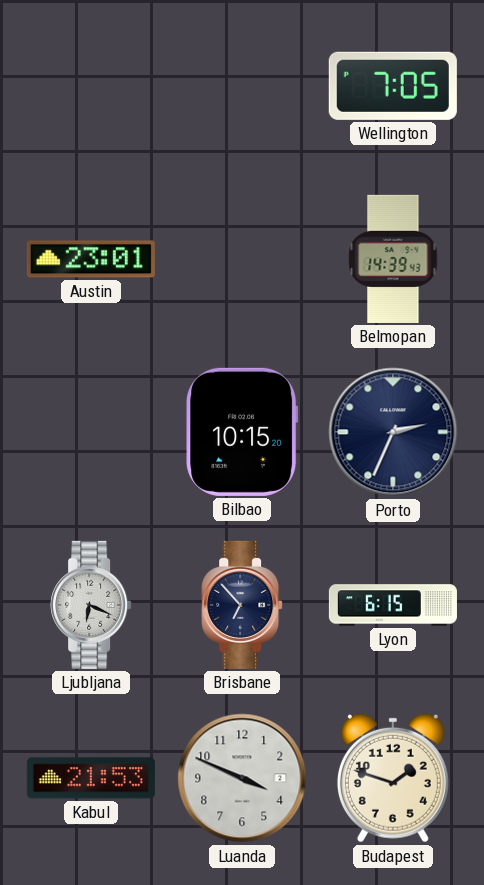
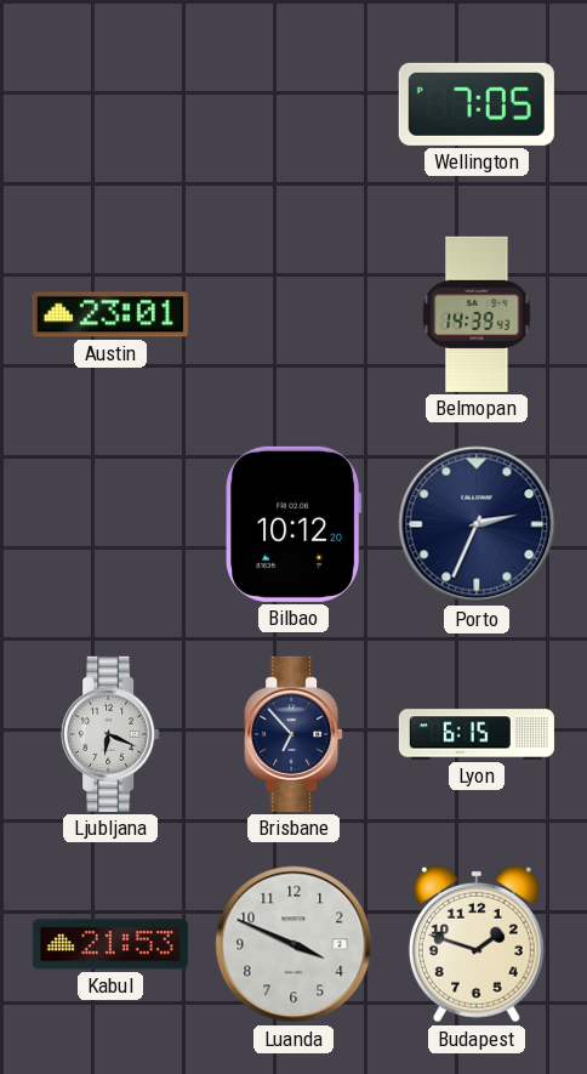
Bilbao: 10:15 -> 10:12 (293, 524)
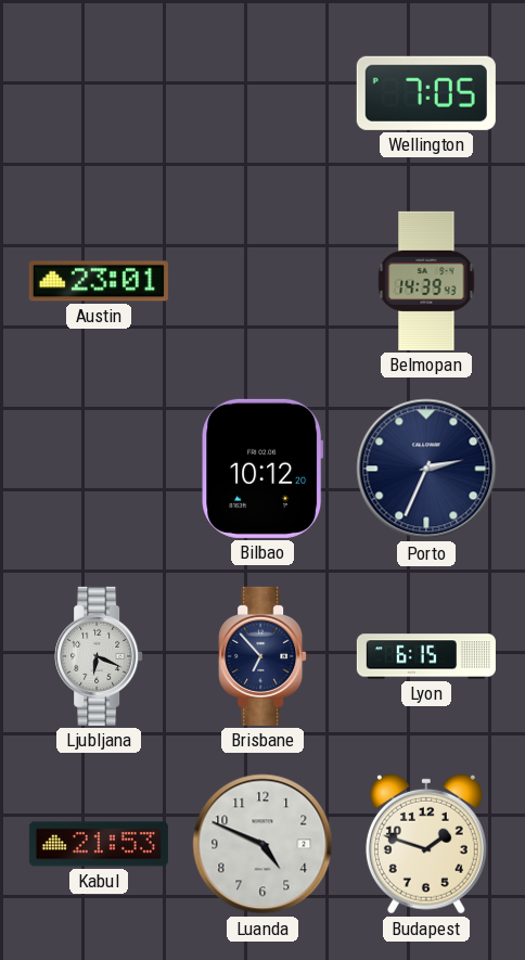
Luanda: 3:49 -> 4:49 (262, 844)
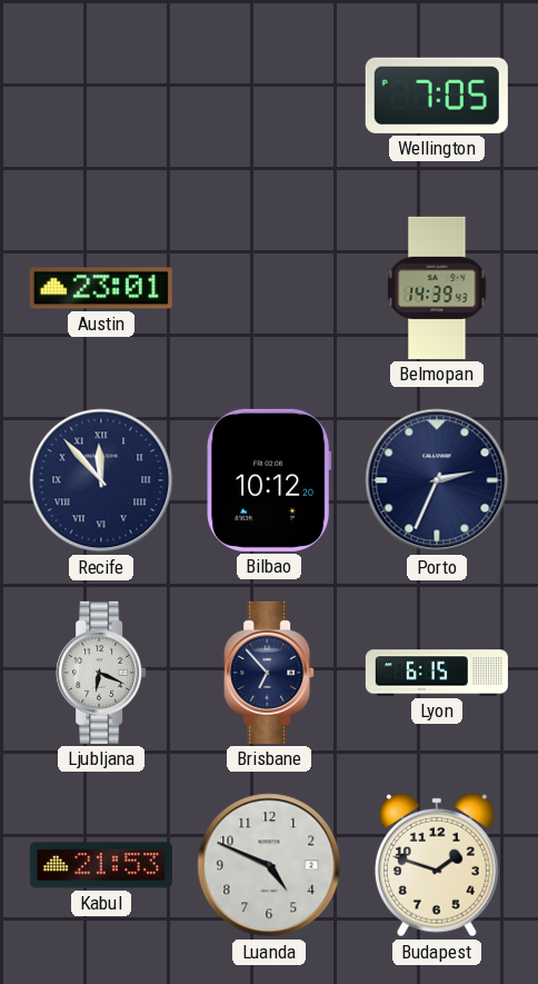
Recife: none -> 11:53 (101, 480)
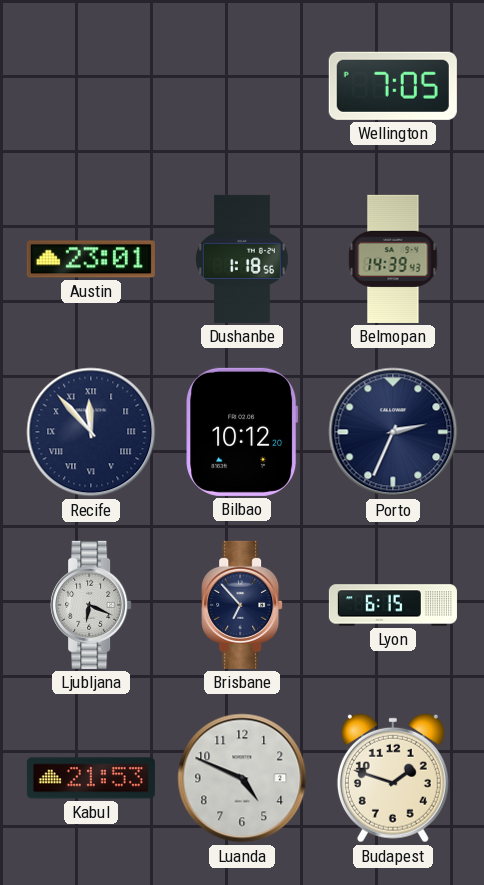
Dushanbe: none -> 1:18 (242, 259)
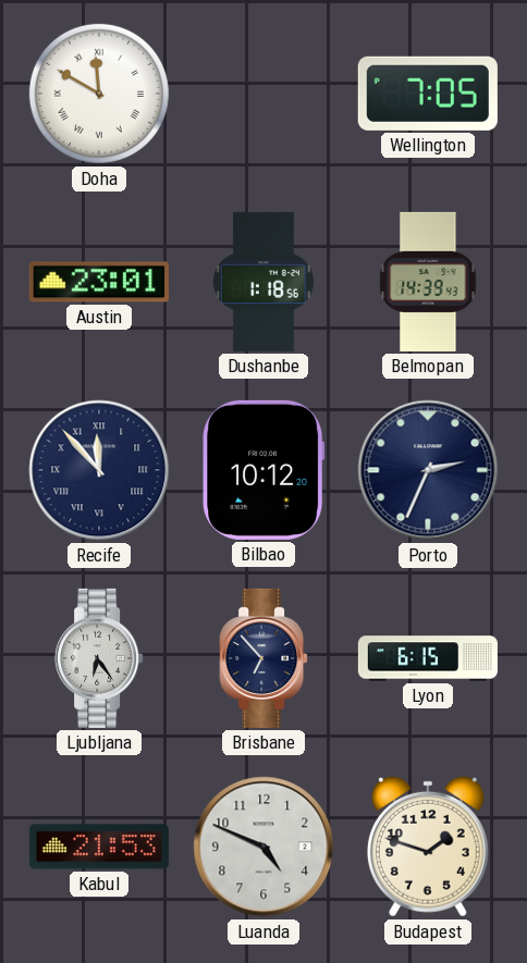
Doha: none -> 11:50 (99, 94)
Ljubljana: 6:19 -> 6:24 (99, 658)
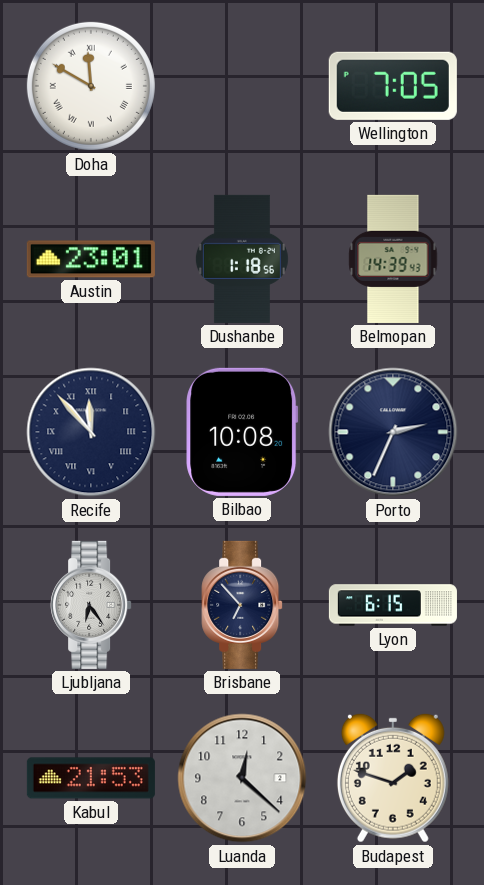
Bilbao: 10:12 -> 10:08 (242, 432)
Luanda: 4:49 -> 12:22 (242, 778)
